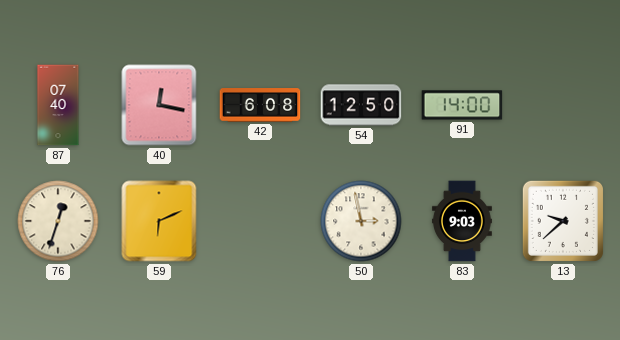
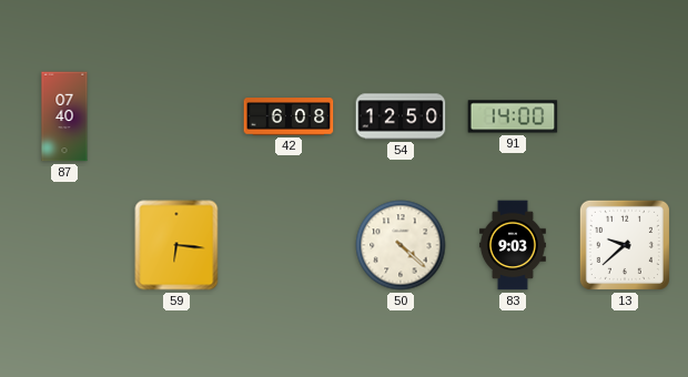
40: 12:17 -> none (159, 105)
76: 12:33 -> none (58, 221)
59: 6:11 -> 6:16 (176, 245)
50: 2:58 -> 4:22 (401, 245)
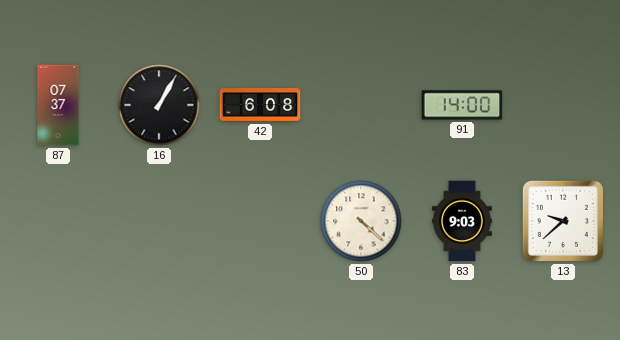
87: 07:40 -> 07:37 (58, 105)
16: none -> 1:05 (159, 105)
54: 12:50 -> none (401, 116)
59: 6:16 -> none (176, 245)
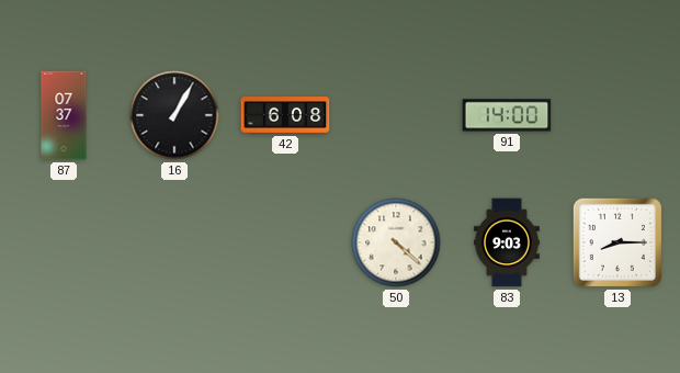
13: 9:38 -> 8:15 (617, 242)
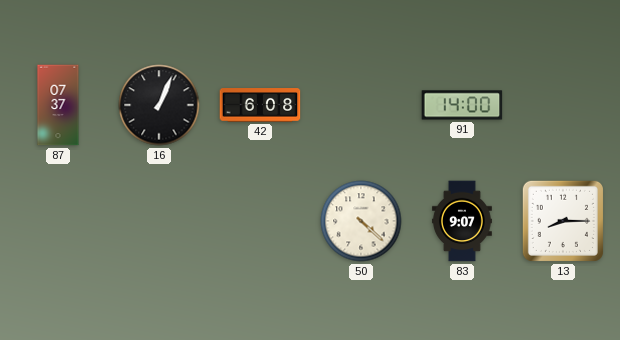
16: 1:05 -> 1:04 (159, 105)
83: 9:03 -> 9:07 (462, 221)
